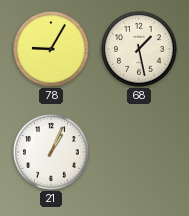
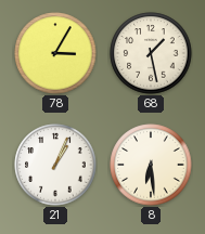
78: 9:05 -> 3:05 (55, 53)
8: none -> 6:29 (151, 165)
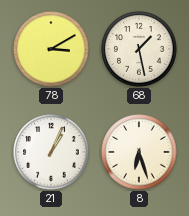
78: 3:05 -> 3:10 (51, 49)
8: 6:29 -> 6:27 (139, 152)
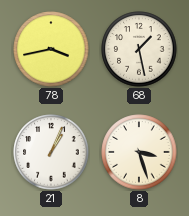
78: 3:10 -> 3:43 (51, 49)
8: 6:27 -> 3:27 (139, 152)
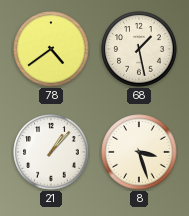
78: 3:43 -> 4:39 (51, 49)
21: 1:04 -> 1:07 (51, 152)
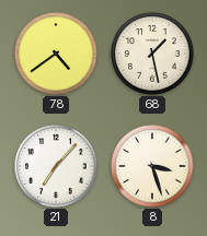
21: 1:07 -> 7:07 (56, 166)
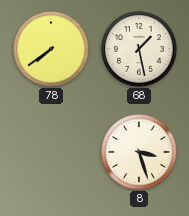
78: 4:39 -> 7:39 (51, 49)
21: 7:07 -> none (56, 166)
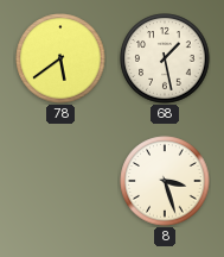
78: 7:39 -> 5:39 (60, 58)
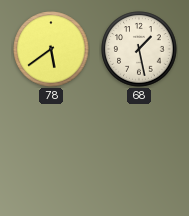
8: 3:27 -> none (165, 181)
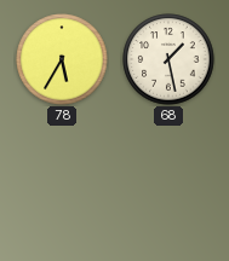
78: 5:39 -> 5:35 (62, 59)
